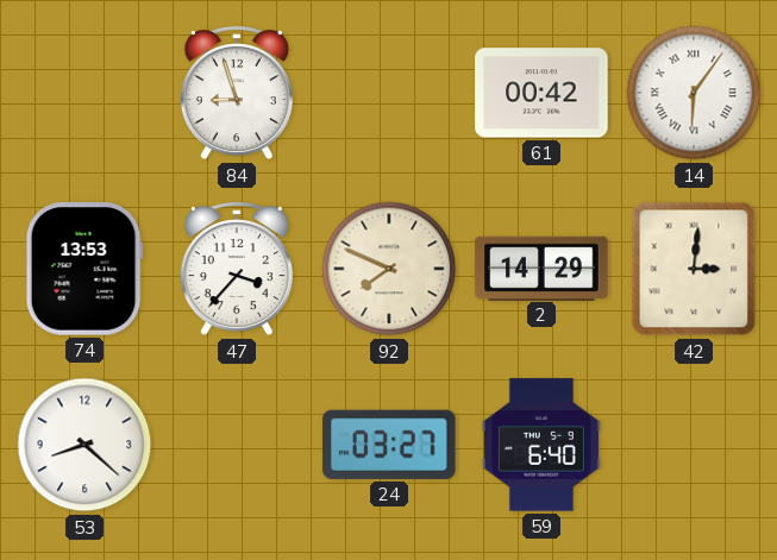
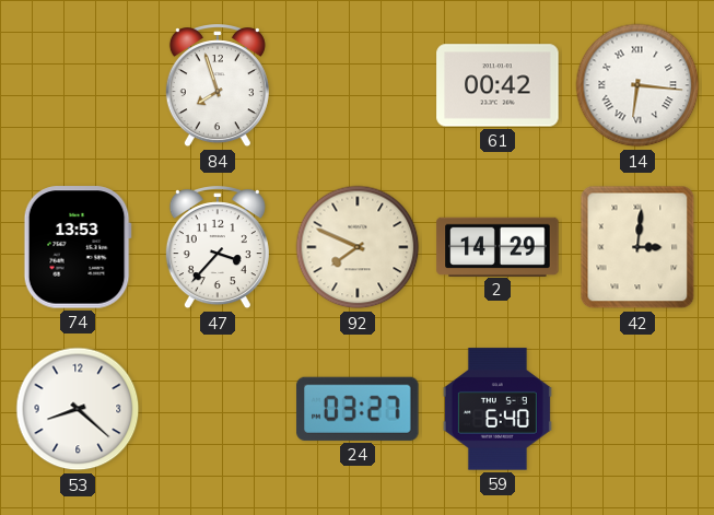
84: 8:57 -> 7:57 (218, 86)
14: 6:06 -> 6:16 (637, 85)
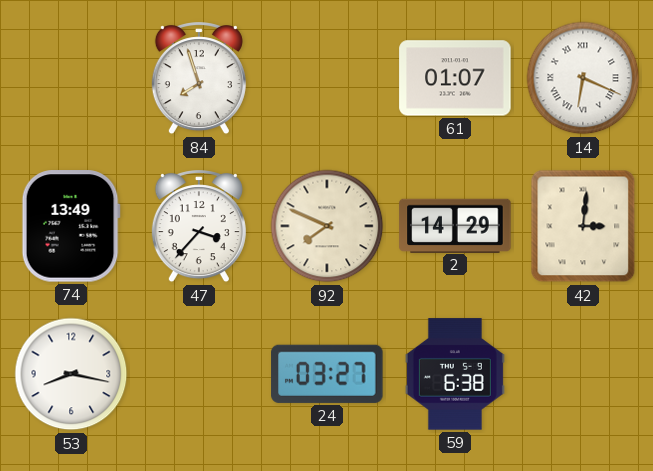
61: 00:42 -> 01:07 (455, 78)
14: 6:16 -> 6:19 (583, 78)
74: 13:53 -> 13:49 (71, 226)
53: 8:22 -> 8:17 (71, 374)
59: 6:40 -> 6:38 (455, 374)
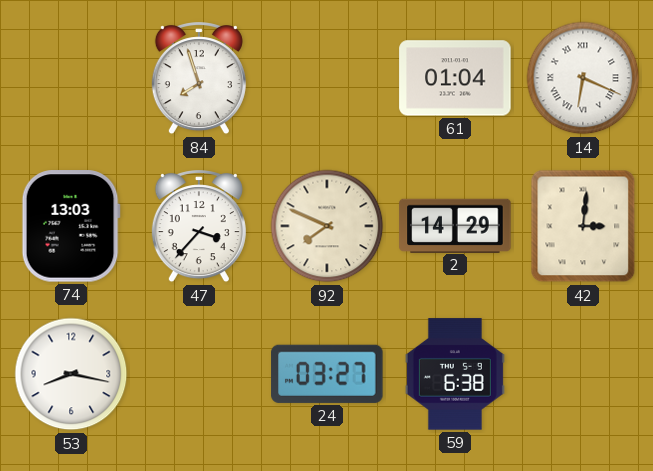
61: 01:07 -> 01:04 (455, 78)
74: 13:49 -> 13:03 (71, 226)
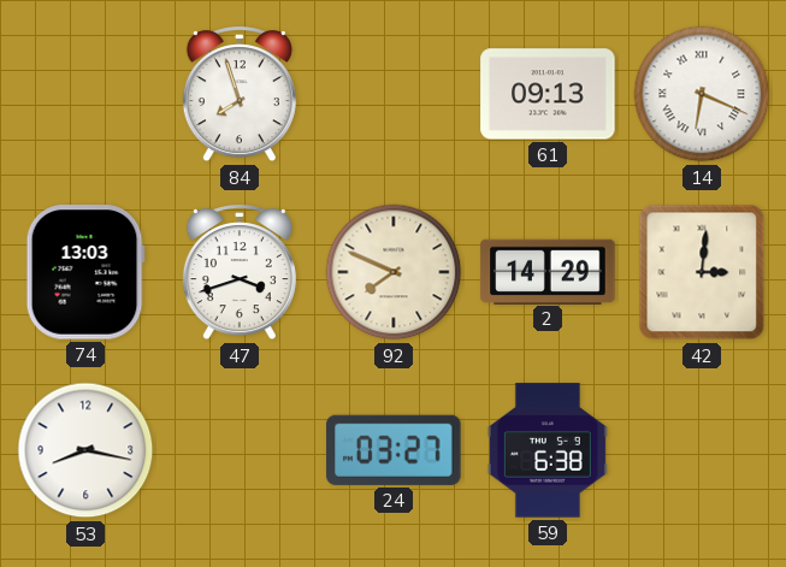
61: 01:04 -> 09:13 (548, 94)
47: 3:37 -> 3:42 (240, 273)
